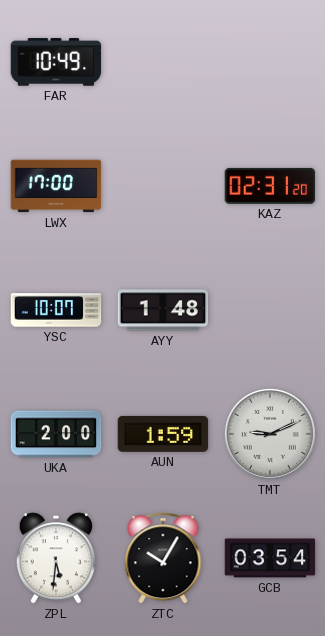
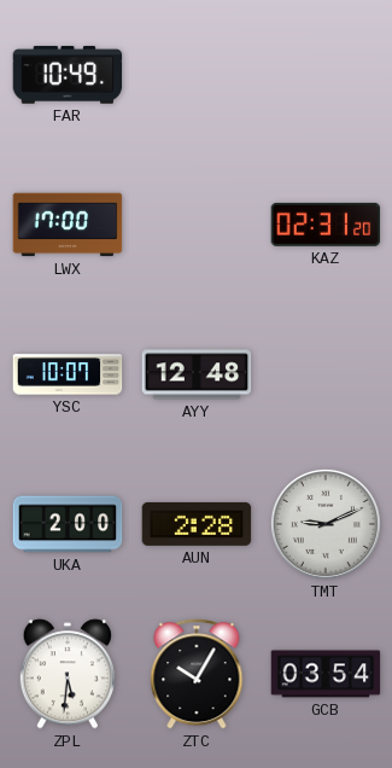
AYY: 1:48 -> 12:48 (197, 374)
AUN: 1:59 -> 2:28 (197, 524)
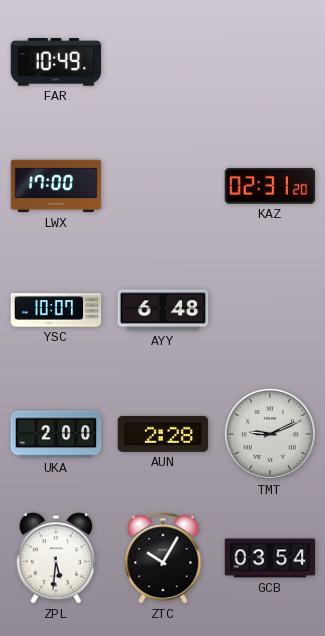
AYY: 12:48 -> 6:48 (163, 310)
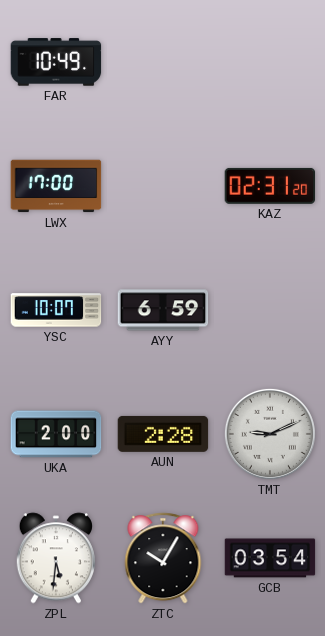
AYY: 6:48 -> 6:59 (163, 310)
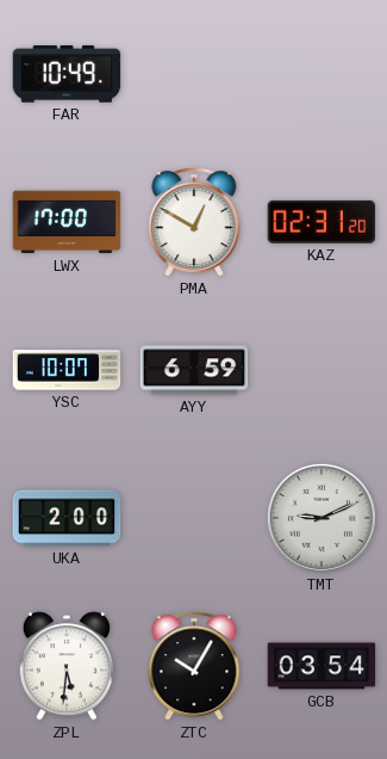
PMA: none -> 12:50 (194, 222)
AUN: 2:28 -> none (163, 434)
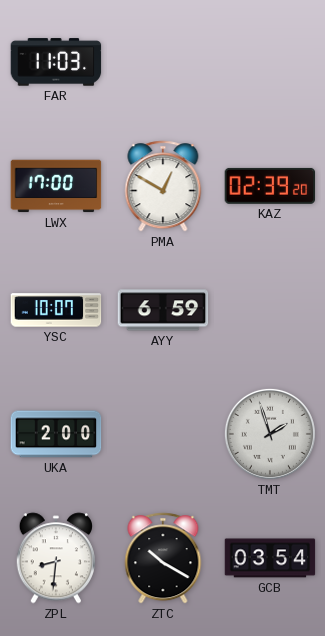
FAR: 10:49 -> 11:03 (56, 62)
KAZ: 02:31 -> 02:39 (270, 186)
TMT: 9:11 -> 1:57 (270, 434)
ZPL: 5:31 -> 8:31 (55, 558)
ZTC: 10:05 -> 10:20 (163, 558)
